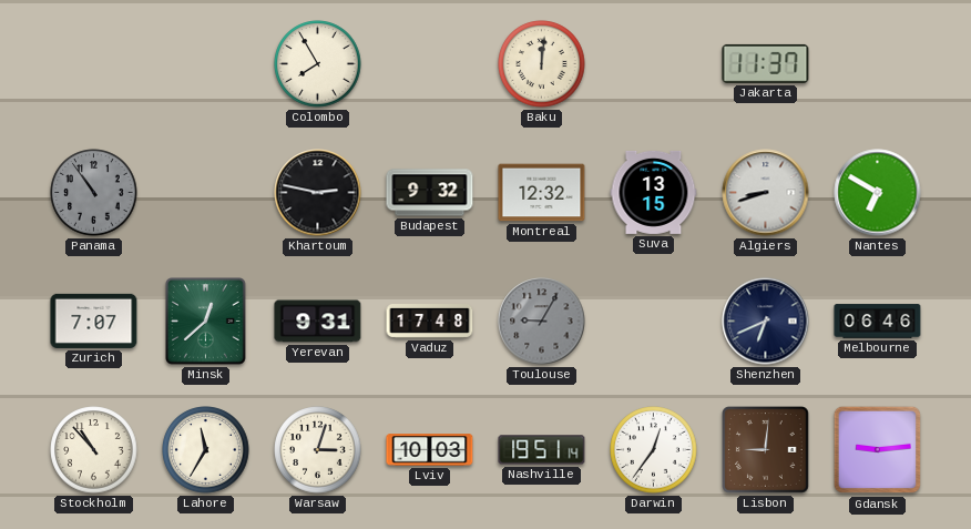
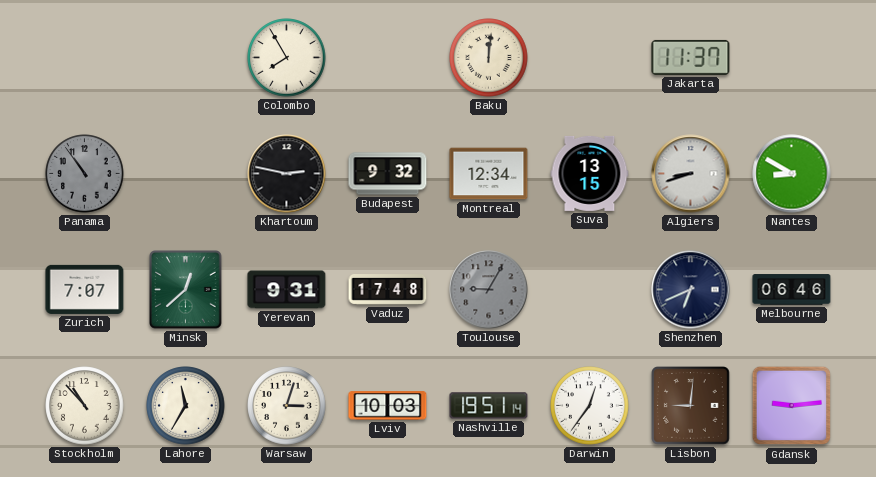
Montreal: 12:32 -> 12:34 (489, 174)
Nantes: 6:50 -> 8:50 (792, 174)
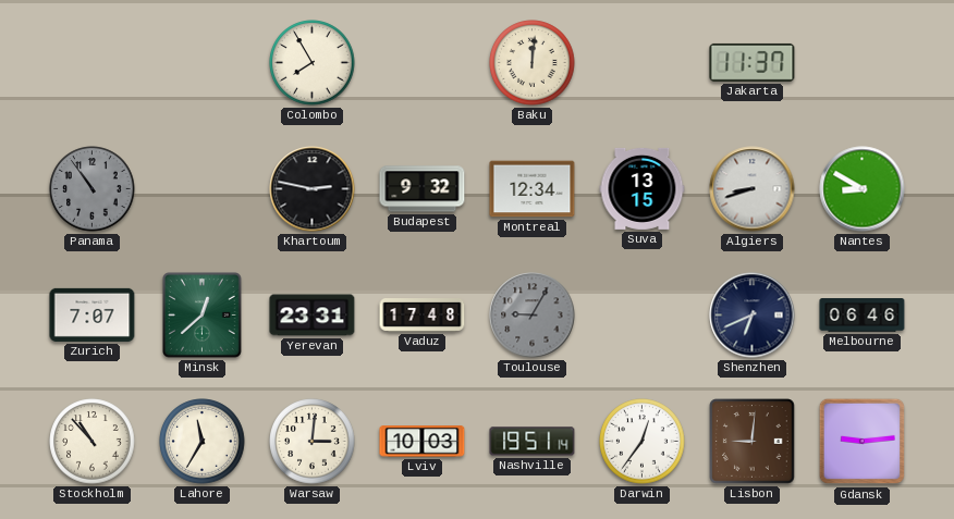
Yerevan: 9:31 -> 23:31 (313, 316)
Warsaw: 3:03 -> 3:01 (313, 442)
